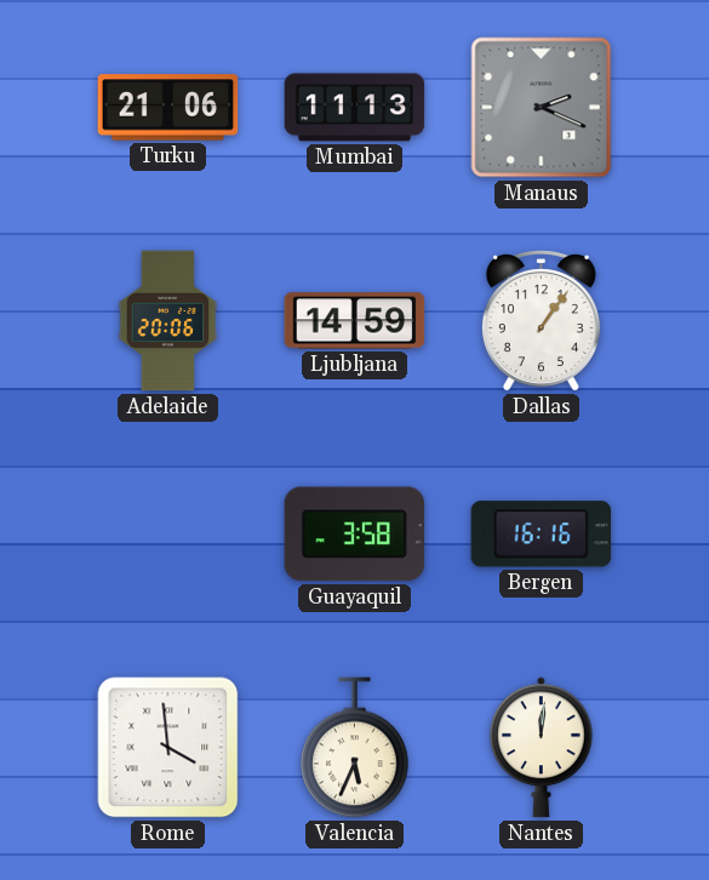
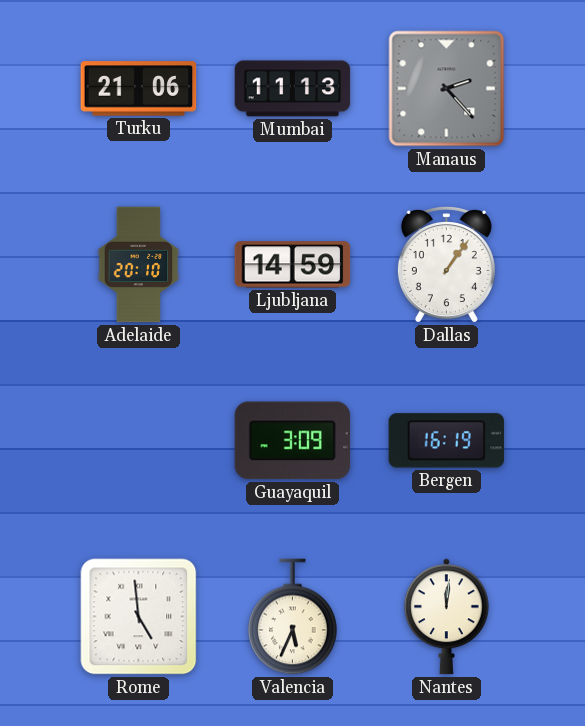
Manaus: 2:19 -> 2:23 (447, 89)
Adelaide: 20:06 -> 20:10 (139, 265)
Guayaquil: 3:58 -> 3:09 (293, 441)
Bergen: 16:16 -> 16:19 (447, 441)
Rome: 3:59 -> 4:59 (139, 617)
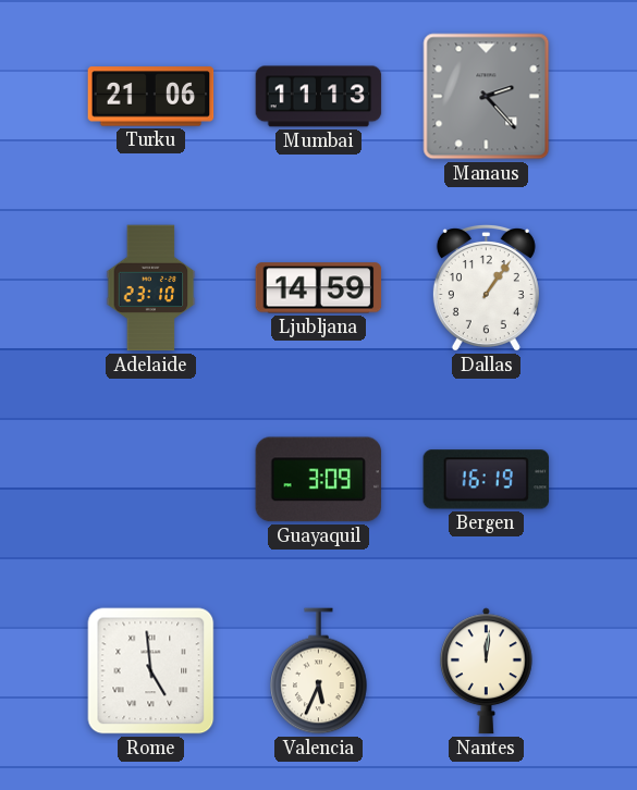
Adelaide: 20:10 -> 23:10 (151, 288)
